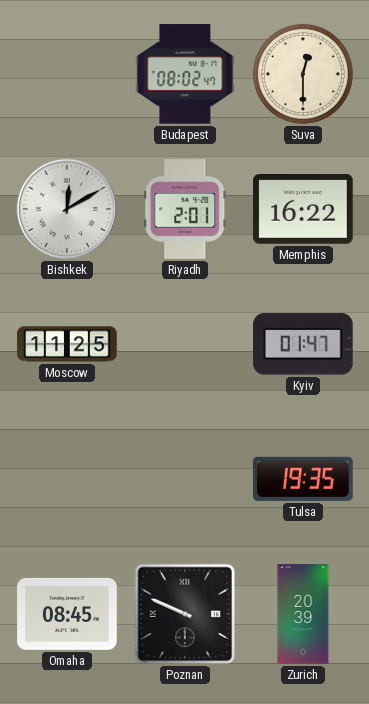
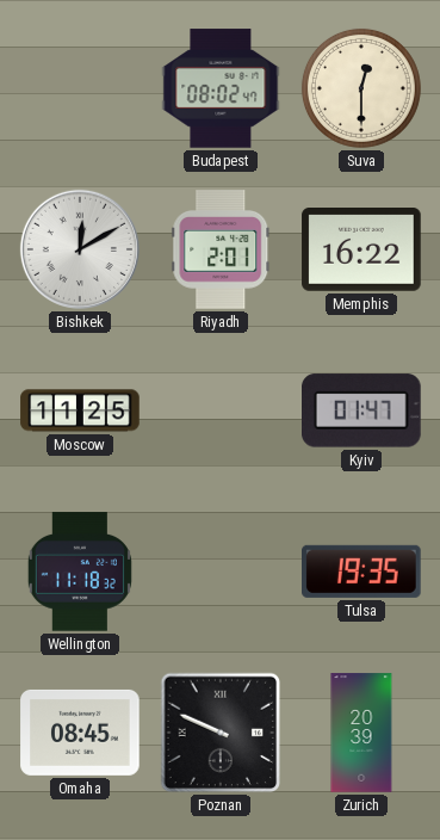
Wellington: none -> 11:18 (80, 572)
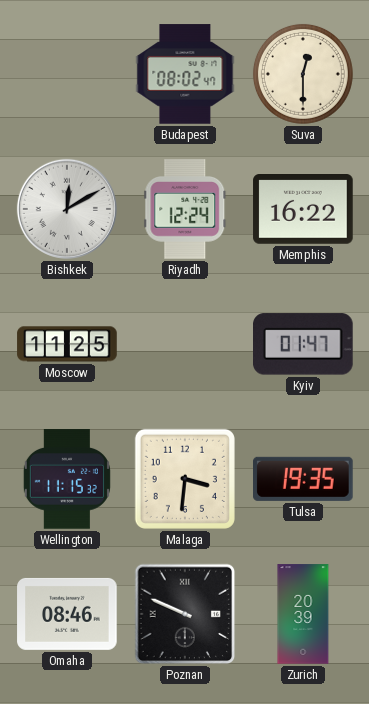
Riyadh: 2:01 -> 12:24 (185, 209)
Wellington: 11:18 -> 11:15 (67, 479)
Malaga: none -> 3:31 (185, 479)
Omaha: 08:45 -> 08:46 (67, 614)
